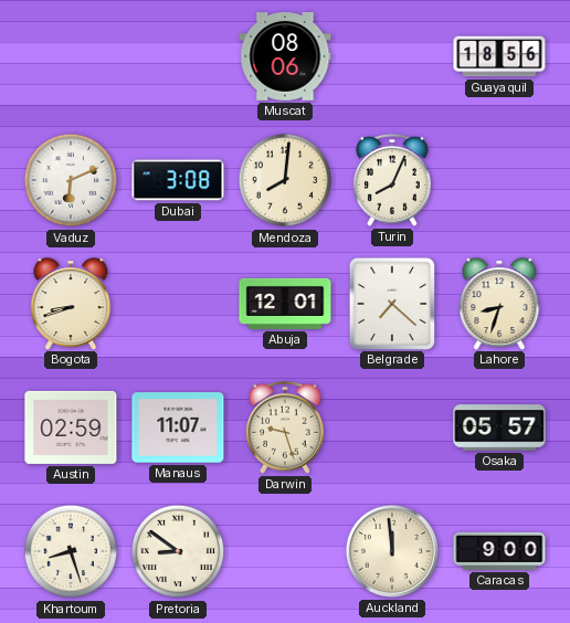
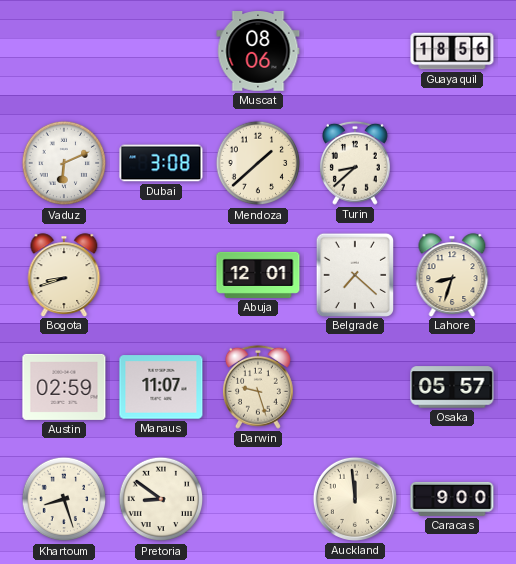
Mendoza: 8:01 -> 1:38 (258, 163)
Turin: 8:04 -> 8:38 (355, 163)
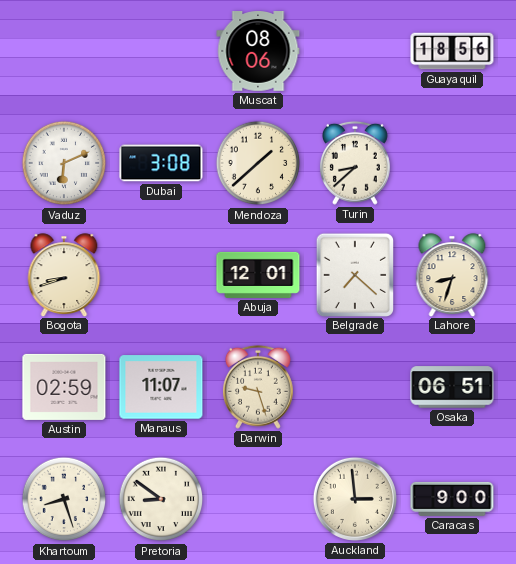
Osaka: 05:57 -> 06:51 (452, 387)
Auckland: 11:59 -> 2:59 (355, 499)
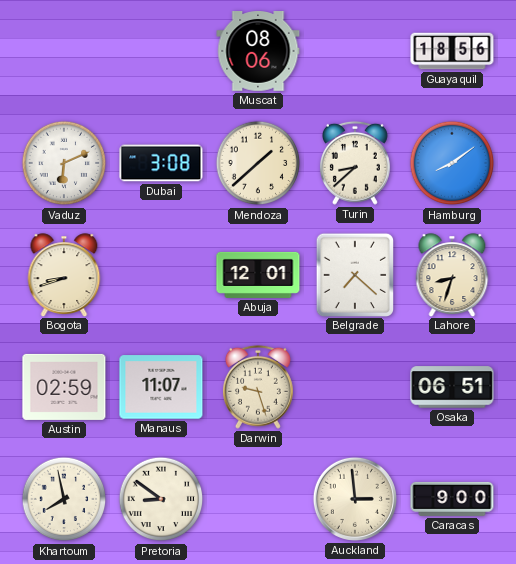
Hamburg: none -> 8:09 (452, 163)
Khartoum: 8:27 -> 7:58 (64, 499)
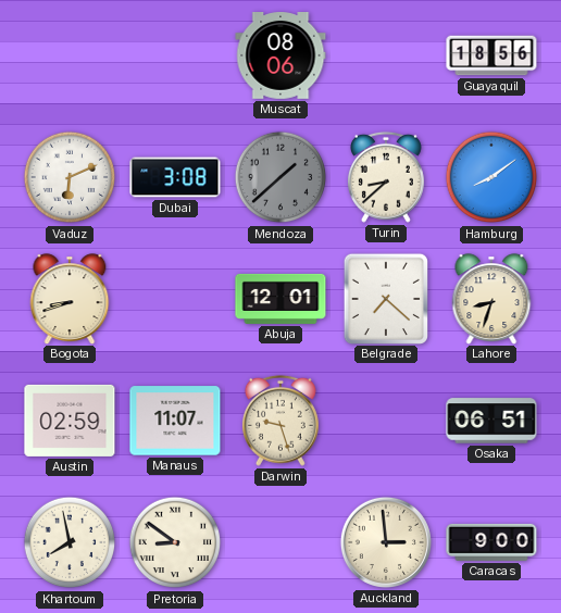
Mendoza dial: cream -> grey (280, 177)
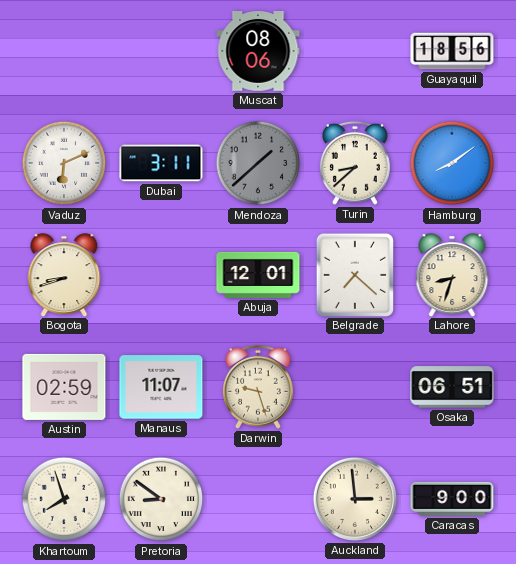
Dubai: 3:08 -> 3:11 (161, 163)
Khartoum: 7:58 -> 7:57 (64, 499)
